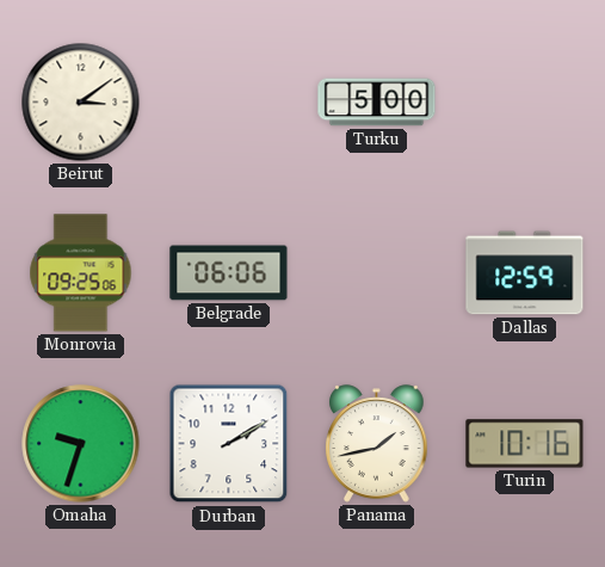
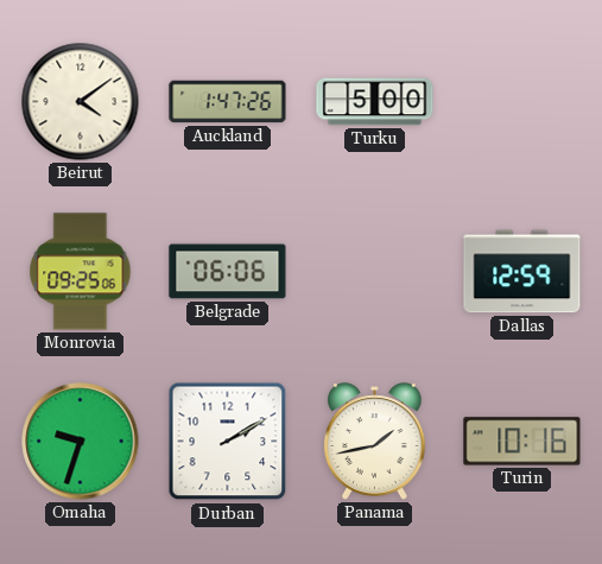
Beirut: 3:09 -> 4:09 (81, 102)
Auckland: none -> 1:47 (228, 102)
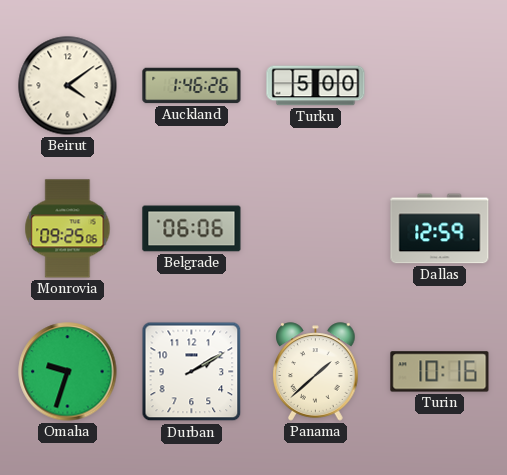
Auckland: 1:47 -> 1:46 (192, 86)
Panama: 1:43 -> 1:38 (316, 372)
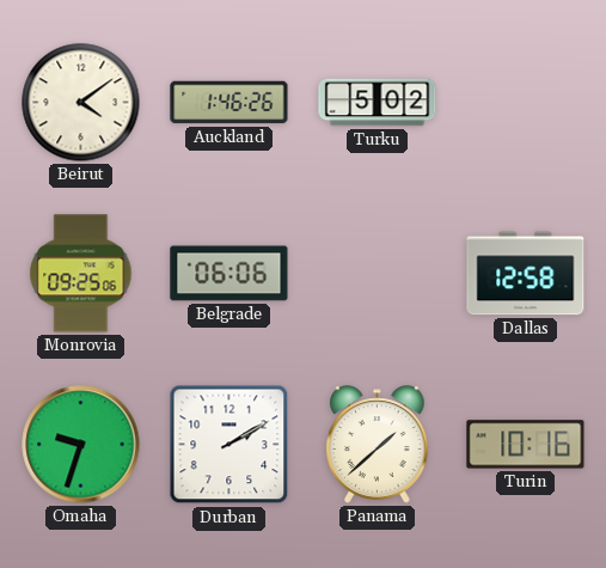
Turku: 5:00 -> 5:02 (378, 103)
Dallas: 12:59 -> 12:58 (526, 274)
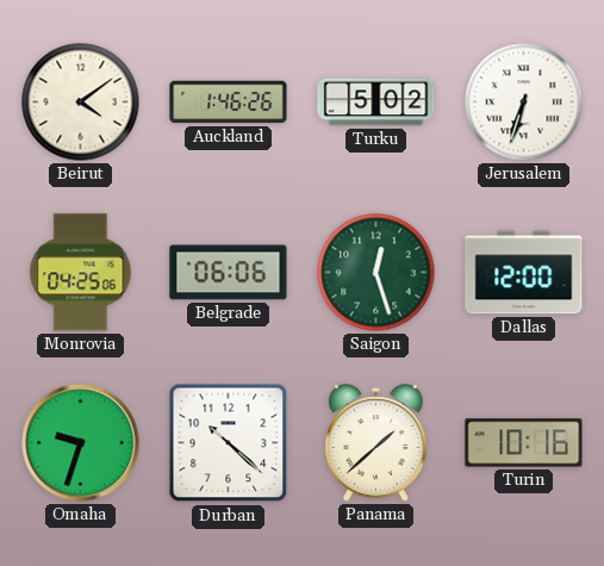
Jerusalem: none -> 6:33 (524, 102)
Monrovia: 09:25 -> 04:25 (81, 273)
Saigon: none -> 12:27 (376, 273)
Dallas: 12:58 -> 12:00 (524, 273)
Durban: 2:10 -> 10:22 (229, 443)
